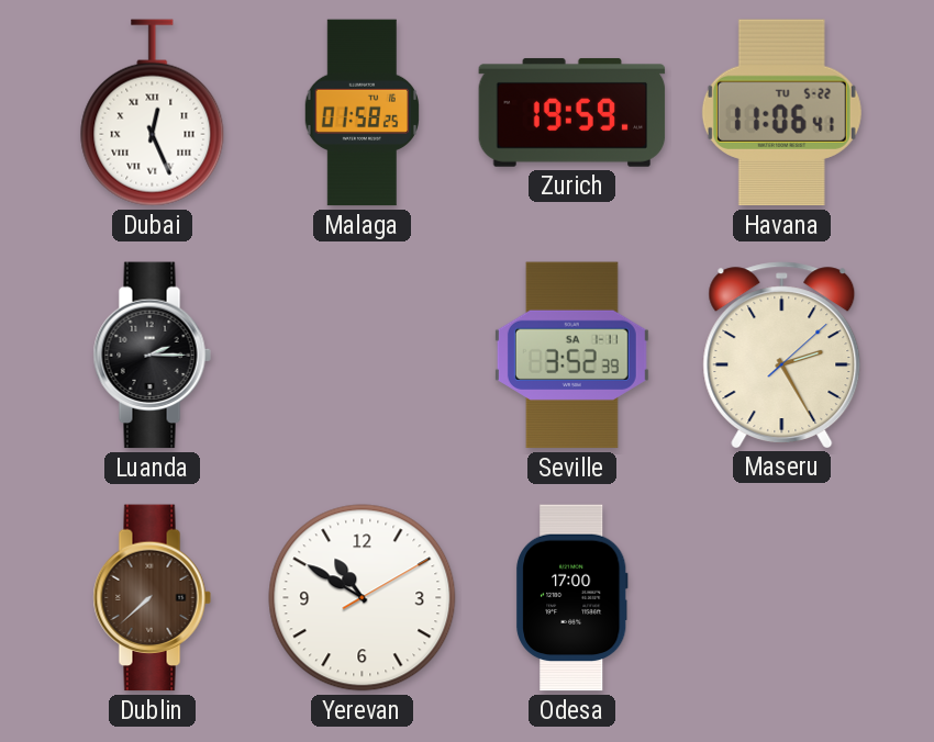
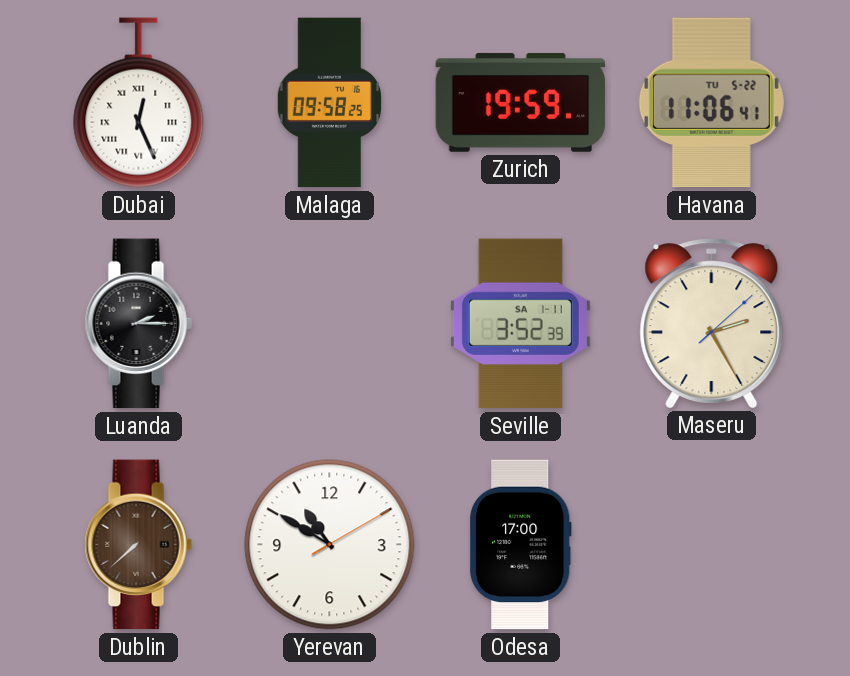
Malaga: 01:58 -> 09:58 (329, 103)
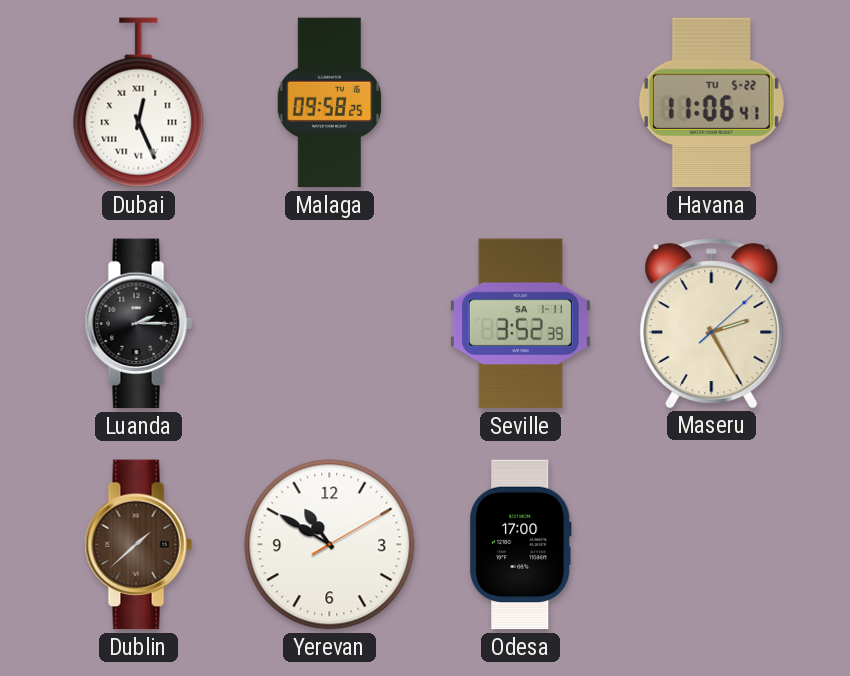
Zurich: 19:59 -> none (521, 102)
Dublin: 7:38 -> 1:38 (138, 545)
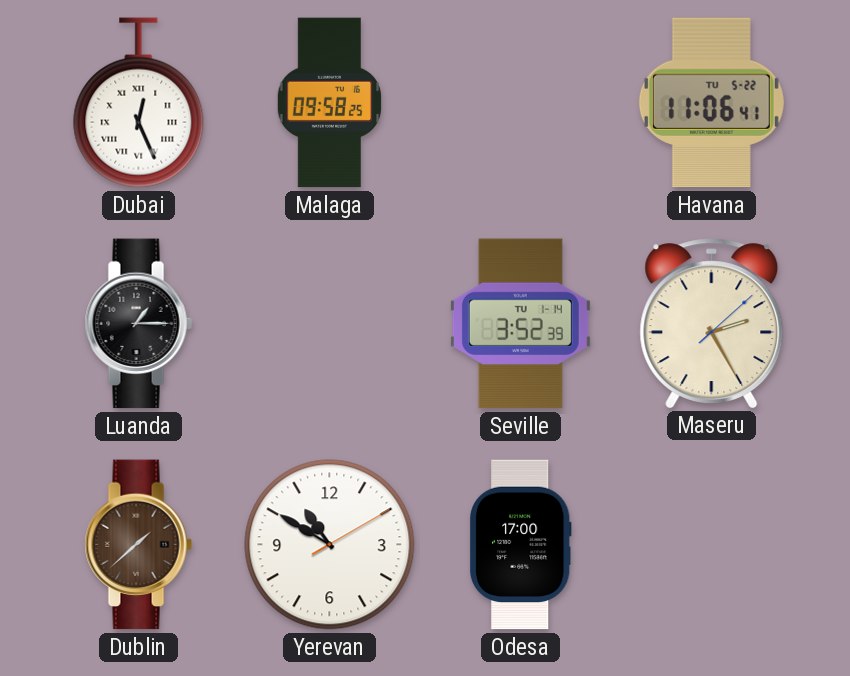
Luanda: 2:15 -> 1:15 (138, 324)
Seville date: SA 1-11 -> TU 1-14 (520, 324)
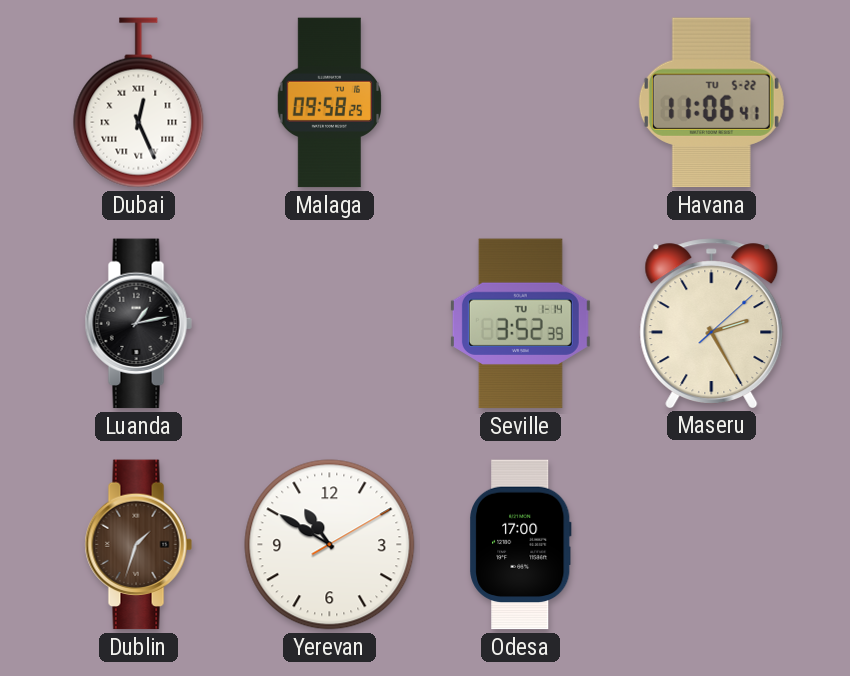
Luanda: 1:15 -> 1:13 (138, 324)
Dublin: 1:38 -> 1:33 (138, 545)
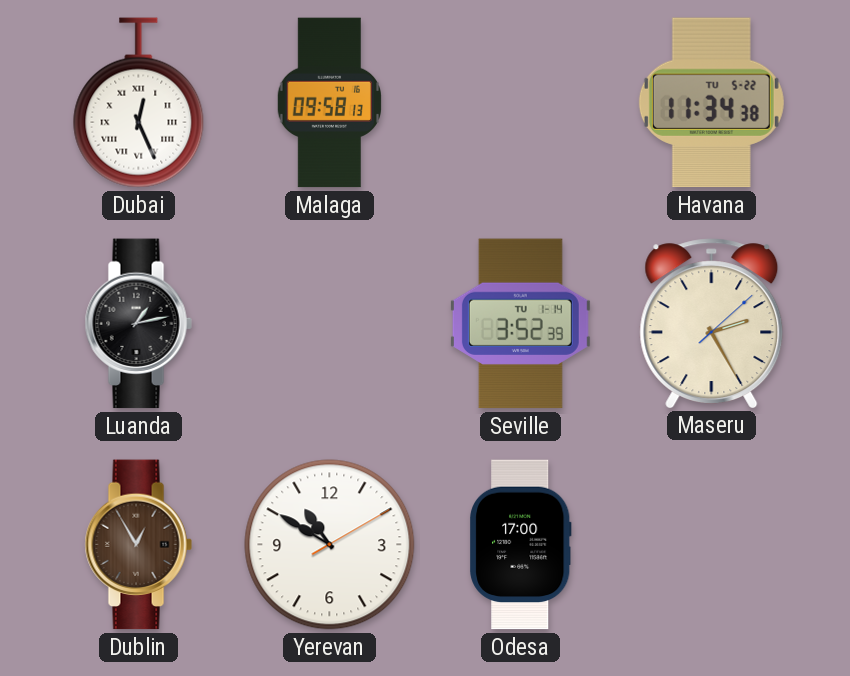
Malaga: 09:58:25 -> 09:58:13 (329, 103)
Havana: 11:06 -> 11:34 (711, 103)
Dublin: 1:33 -> 12:55 (138, 545)
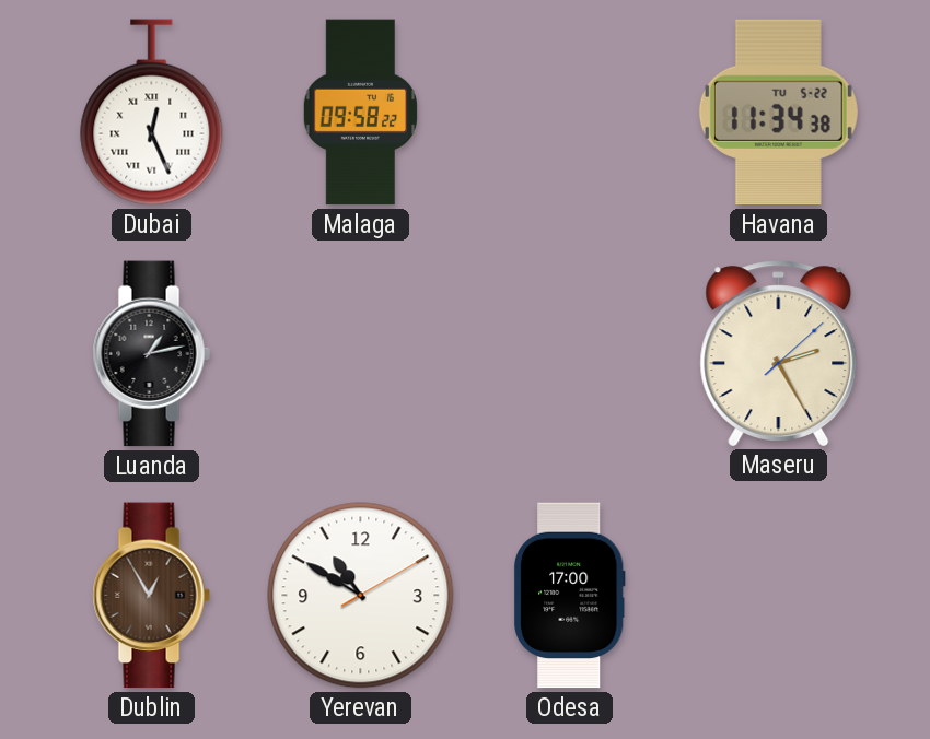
Malaga: 09:58:13 -> 09:58:22 (360, 113)
Seville: 3:52 -> none (520, 324)
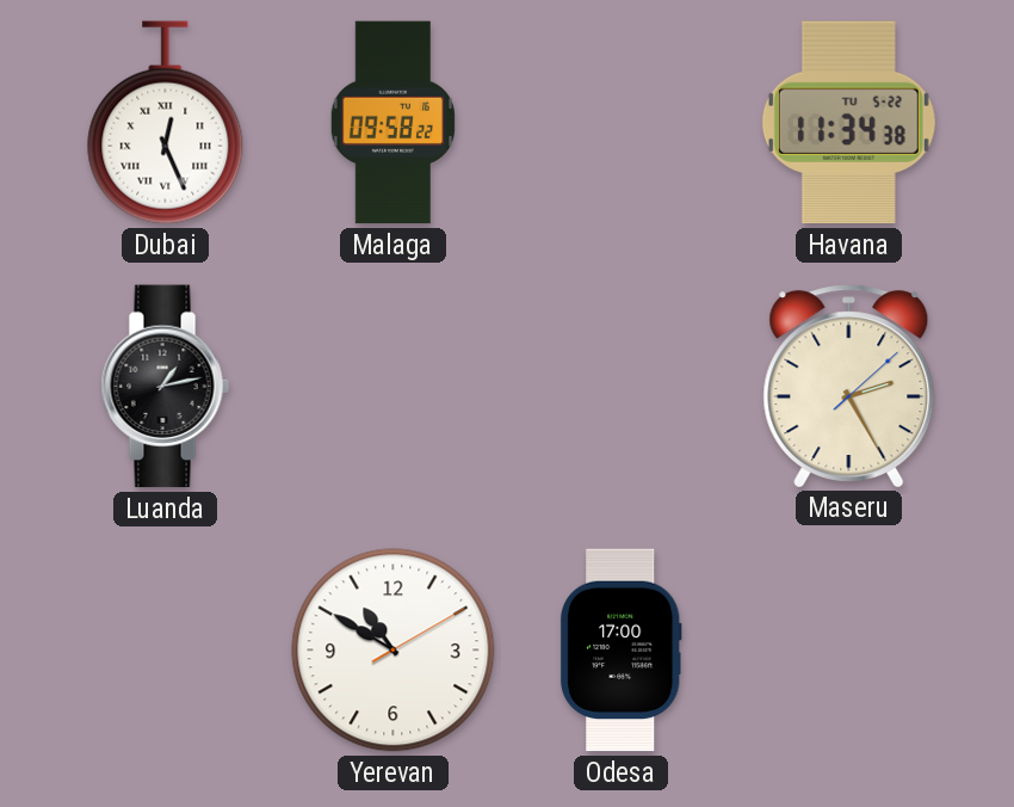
Dublin: 12:55 -> none (151, 596)
